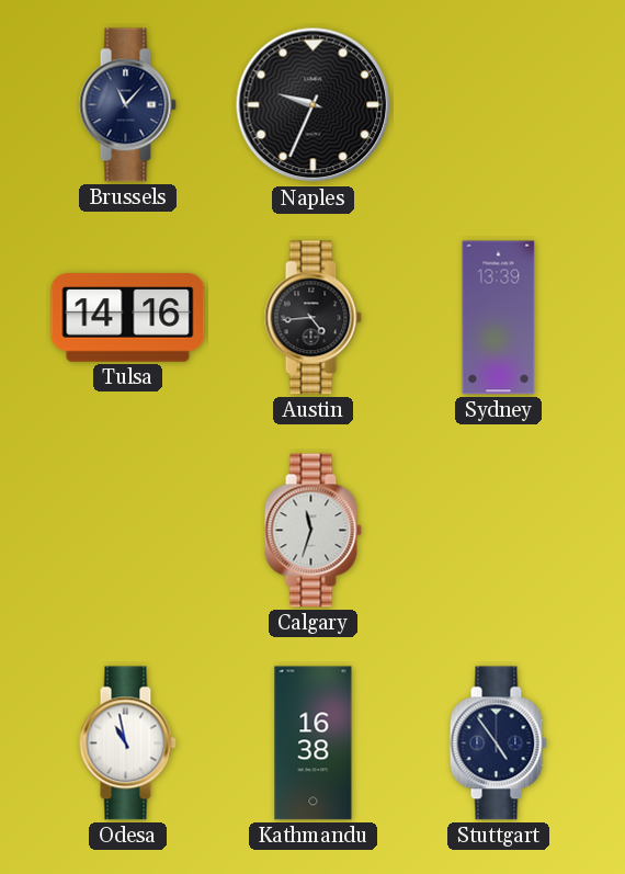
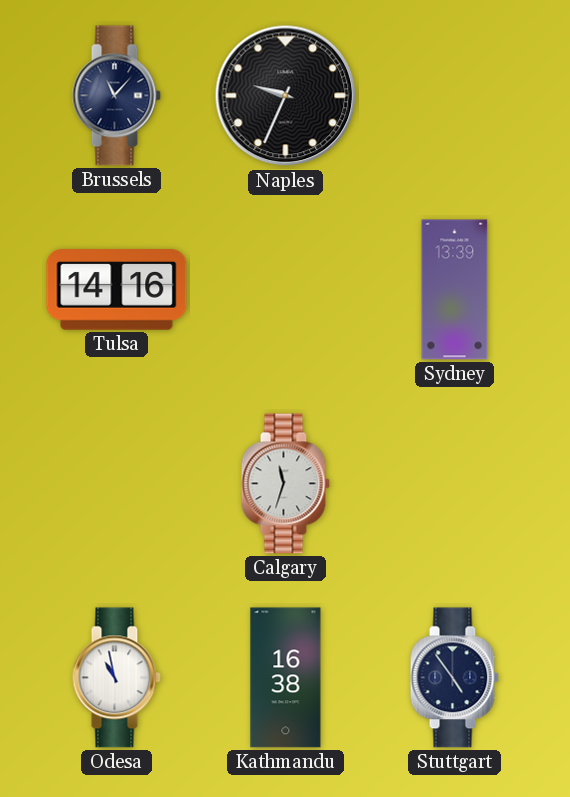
Austin: 4:44 -> none (312, 318)
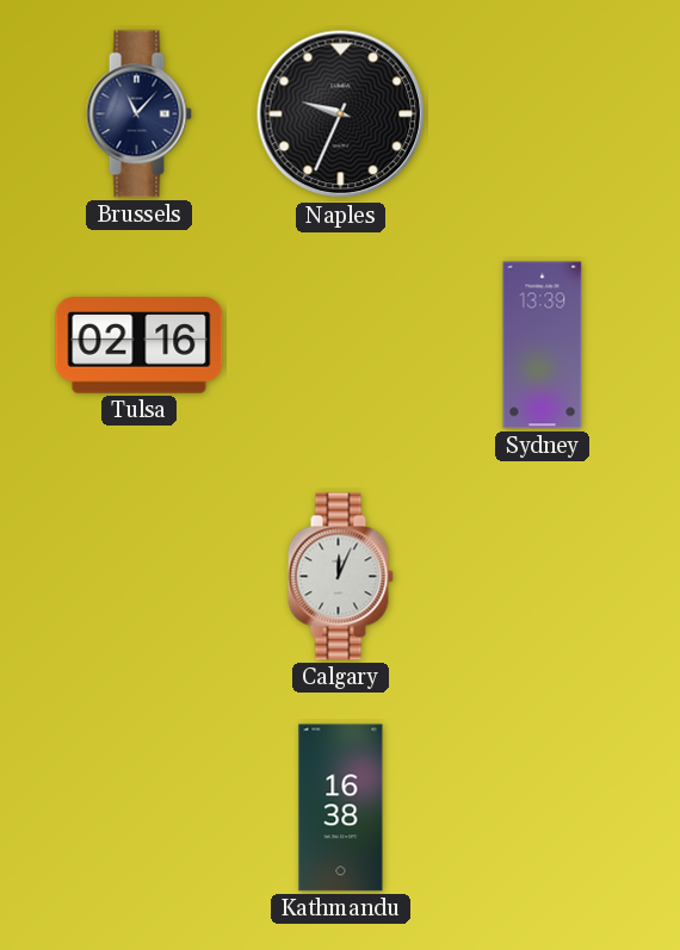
Tulsa: 14:16 -> 02:16 (140, 346)
Calgary: 11:33 -> 12:04 (340, 577)
Odesa: 10:58 -> none (116, 678)
Stuttgart: 4:54 -> none (454, 678)
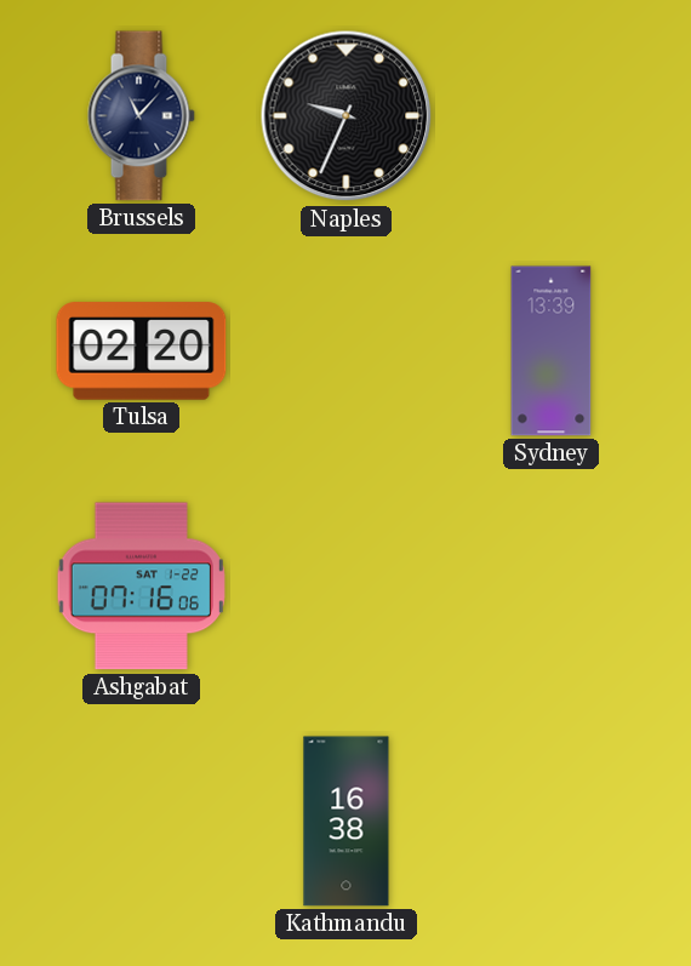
Tulsa: 02:16 -> 02:20 (142, 351)
Ashgabat: none -> 07:16 (141, 587)
Calgary: 12:04 -> none (340, 577)
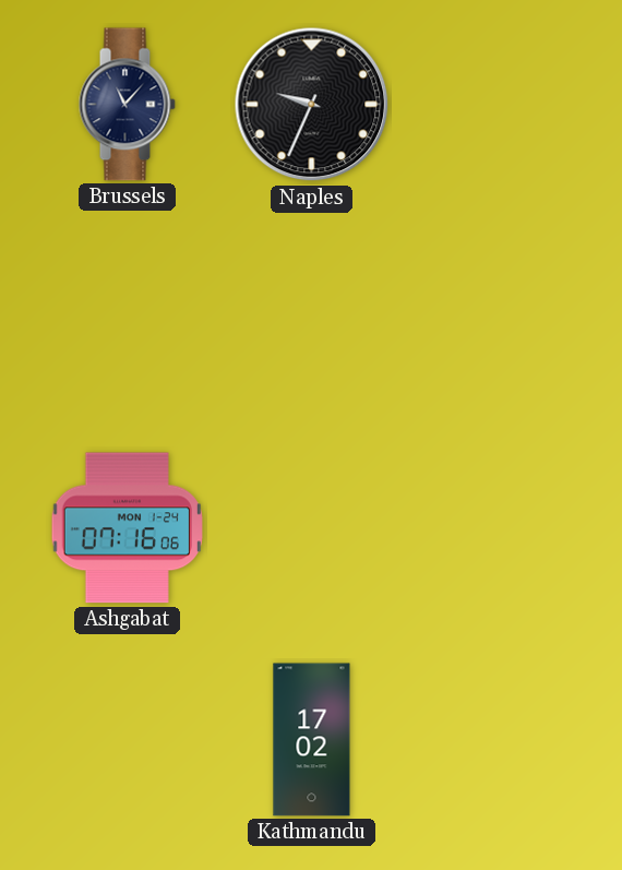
Tulsa: 02:20 -> none (142, 351)
Sydney: 13:39 -> none (552, 351)
Ashgabat date: SAT 1-22 -> MON 1-24 (127, 528)
Kathmandu: 16:38 -> 17:02 (312, 740)
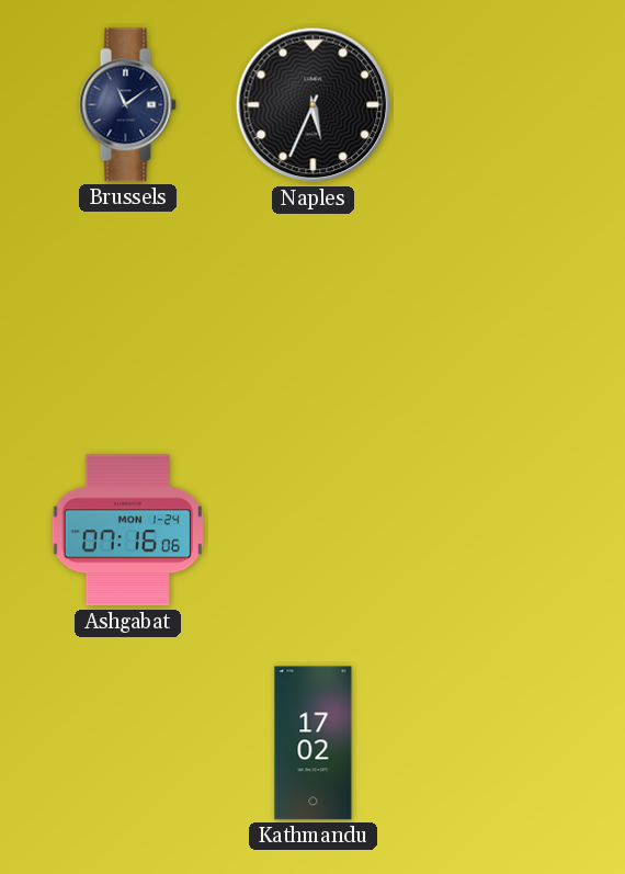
Brussels: 11:07 -> 11:09 (127, 105)
Naples: 9:34 -> 5:34 (314, 105)
